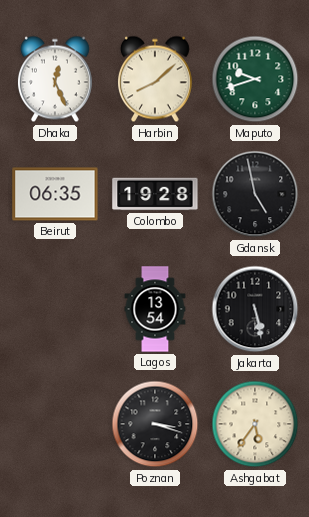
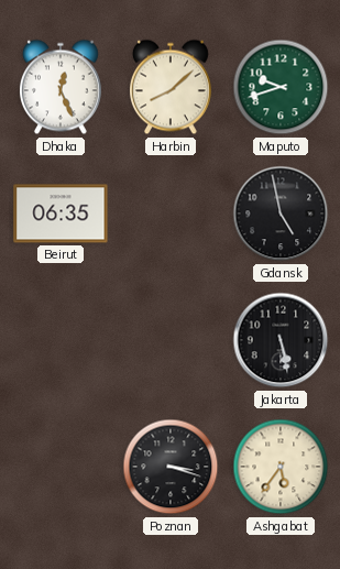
Colombo: 19:28 -> none (155, 194)
Lagos: 13:54 -> none (155, 309)
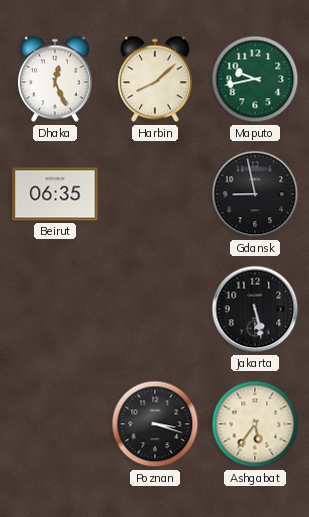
Maputo: 9:42 -> 9:43 (255, 79)
Gdansk: 4:58 -> 8:58 (255, 194)
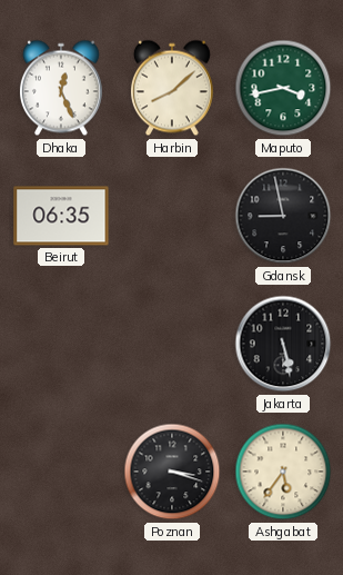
Maputo: 9:43 -> 3:43 (283, 88)
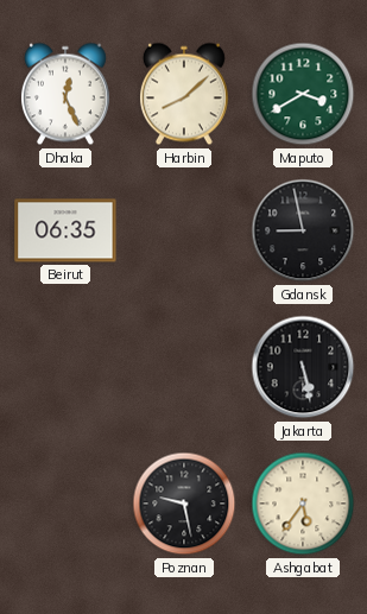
Maputo: 3:43 -> 3:40 (303, 94)
Poznan: 3:18 -> 9:28 (184, 504)
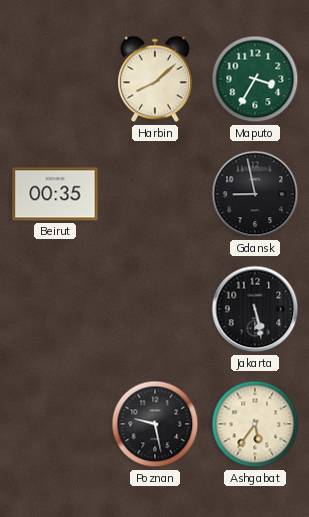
Dhaka: 12:26 -> none (65, 94)
Maputo: 3:40 -> 3:35 (255, 79)
Beirut: 06:35 -> 00:35 (55, 194)
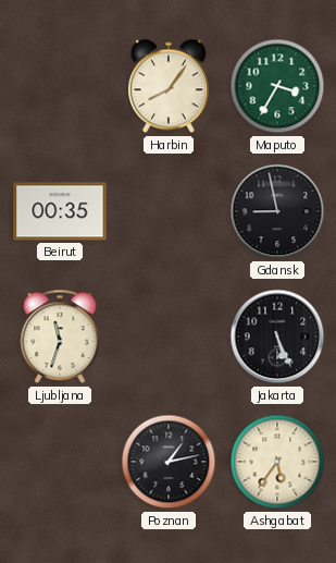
Harbin: 8:08 -> 8:06 (169, 86)
Ljubljana: none -> 11:33 (60, 336)
Jakarta: 5:28 -> 5:26 (277, 336)
Poznan: 9:28 -> 1:13 (169, 462)
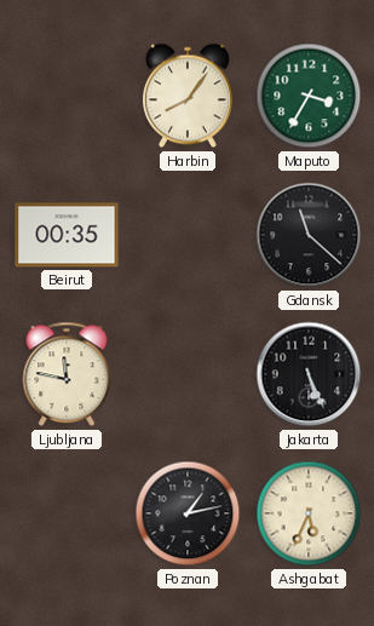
Gdansk: 8:58 -> 11:22 (309, 235)
Ljubljana: 11:33 -> 11:47 (67, 374)
Ashgabat: 5:36 -> 5:34 (309, 513)
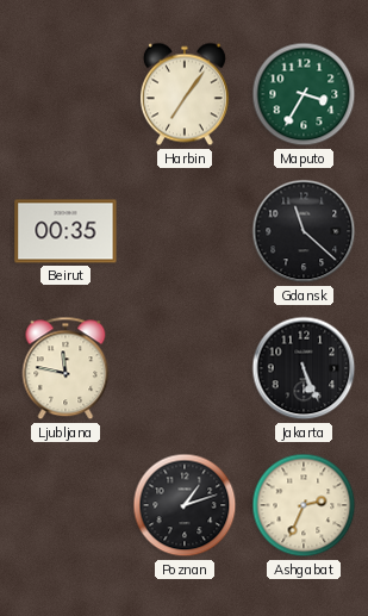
Harbin: 8:06 -> 7:06 (185, 94)
Poznan: 1:13 -> 1:12 (185, 505)
Ashgabat: 5:34 -> 2:34 (304, 505)
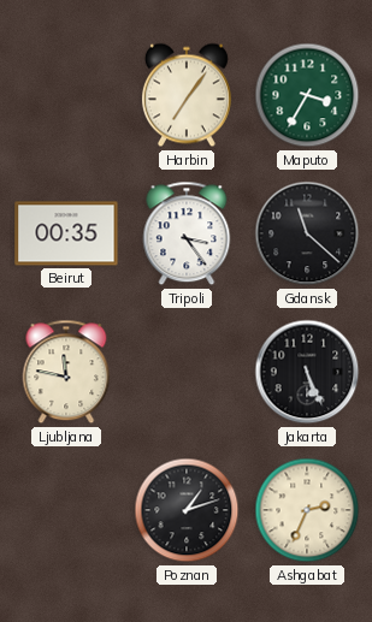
Tripoli: none -> 3:24 (187, 233)
